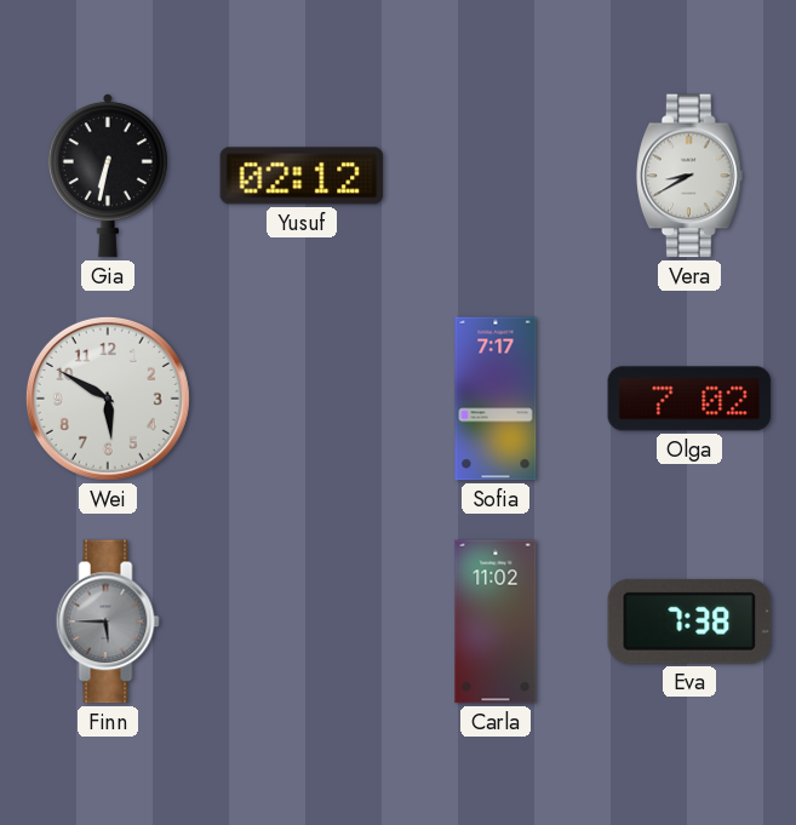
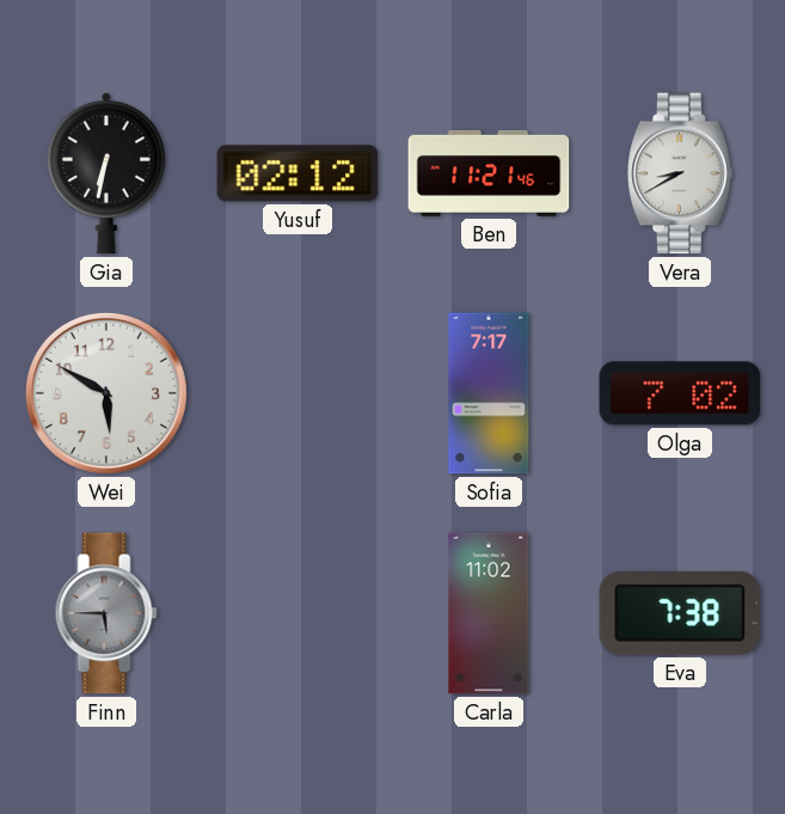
Ben: none -> 11:21 (489, 173)
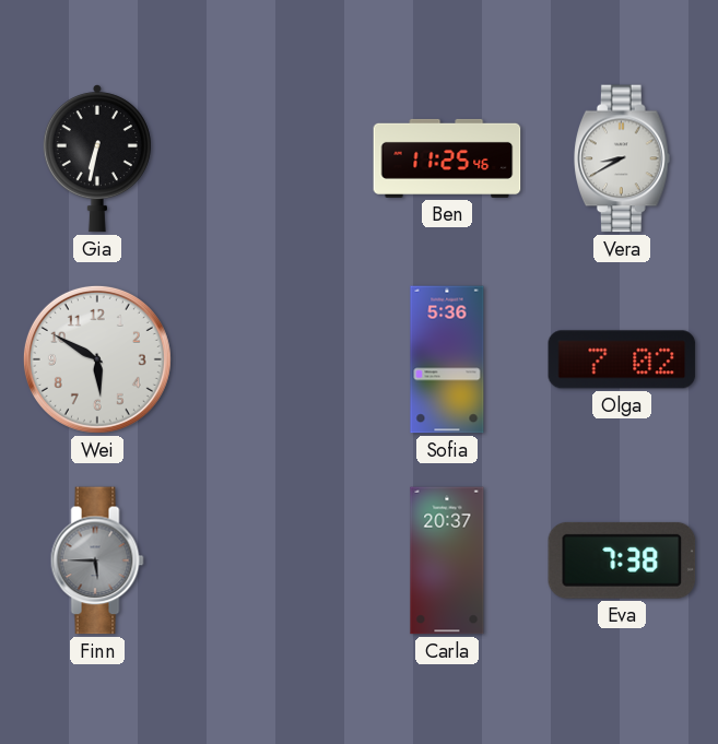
Yusuf: 02:12 -> none (298, 173)
Ben: 11:21 -> 11:25 (447, 158)
Sofia: 7:17 -> 5:36 (447, 359)
Carla: 11:02 -> 20:37 (447, 560)
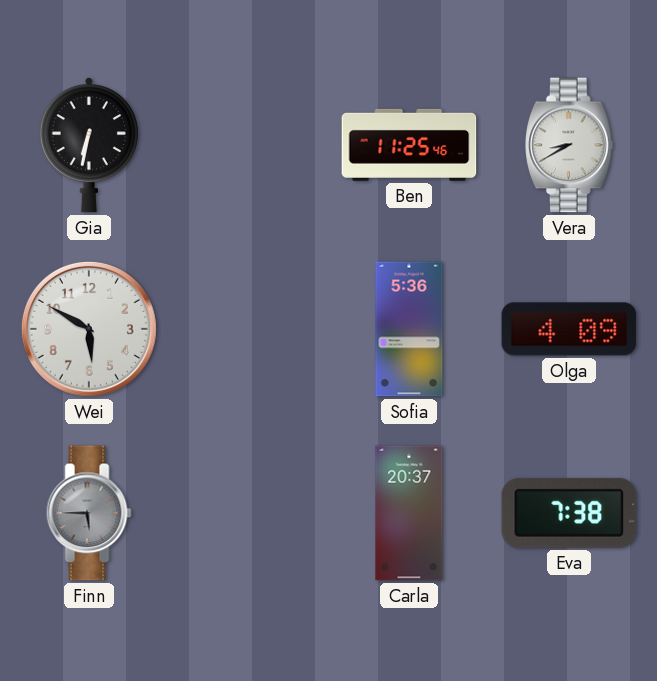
Olga: 7:02 -> 4:09 (569, 329)
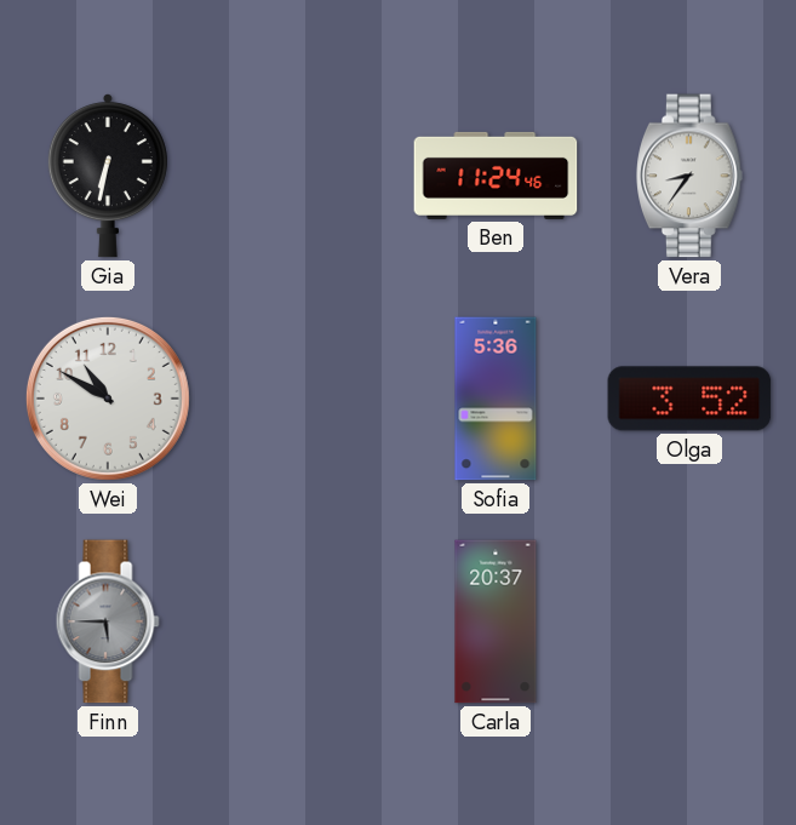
Ben: 11:25 -> 11:24 (496, 176)
Vera: 8:40 -> 8:36 (691, 176)
Wei: 5:50 -> 10:50 (108, 399)
Olga: 4:09 -> 3:52 (689, 399)
Eva: 7:38 -> none (569, 513)
